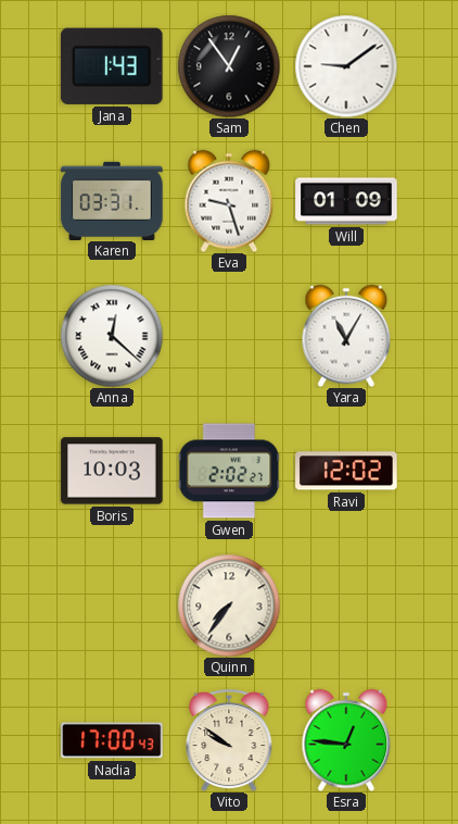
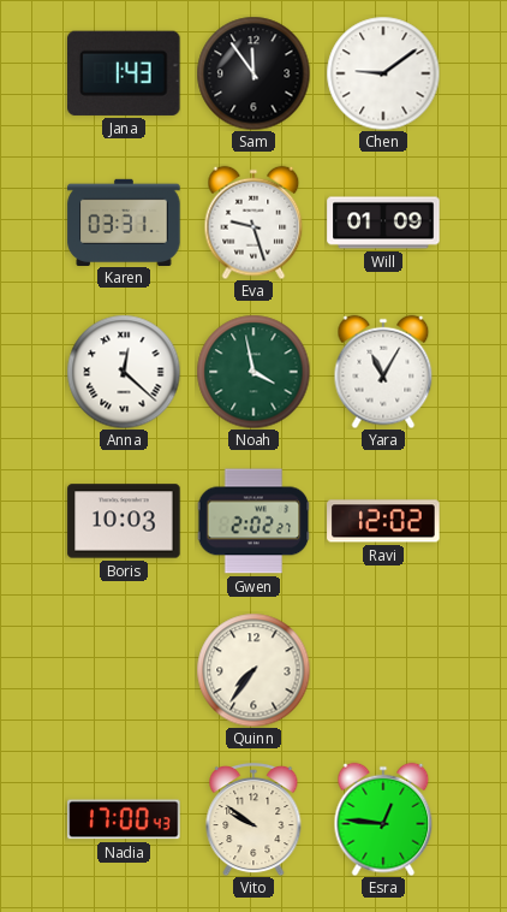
Sam: 12:54 -> 11:54 (253, 73)
Noah: none -> 3:58 (253, 372)
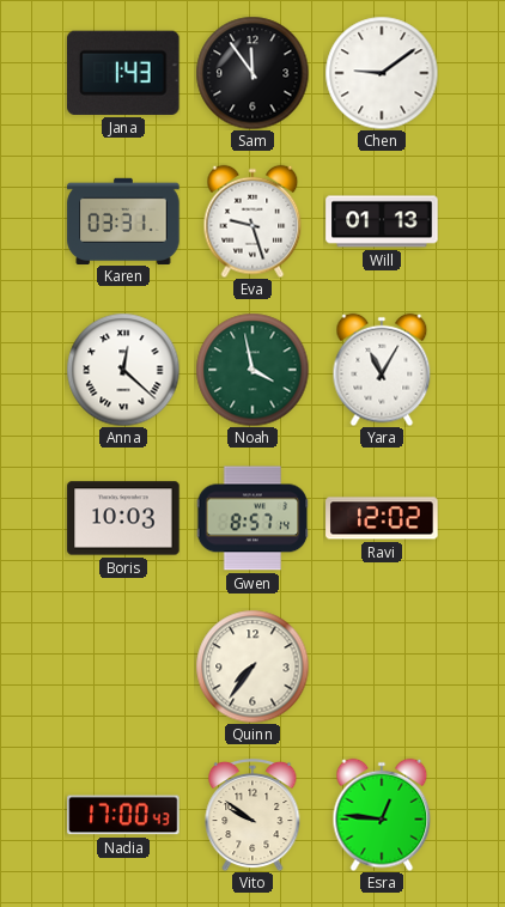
Will: 01:09 -> 01:13 (382, 221)
Gwen: 2:02 -> 8:57 (252, 518)
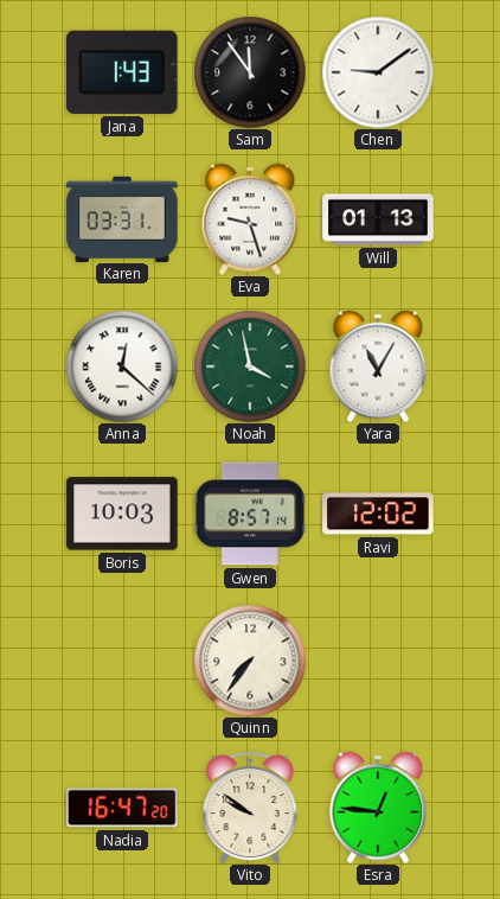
Nadia: 17:00 -> 16:47 (122, 808)
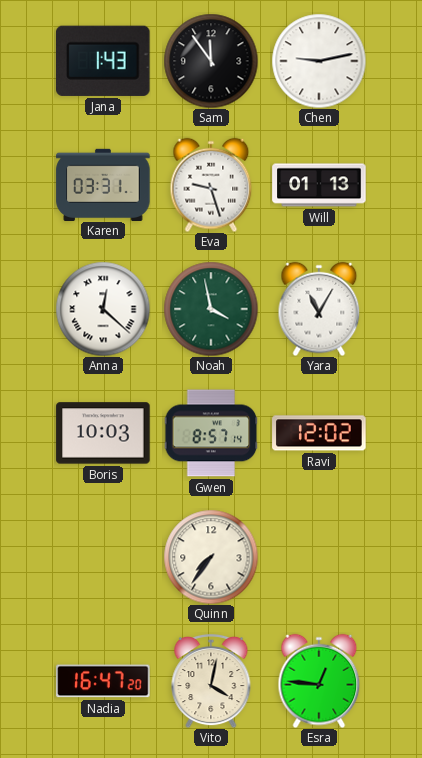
Chen: 9:09 -> 9:13 (319, 61)
Vito: 9:51 -> 4:02 (211, 681)
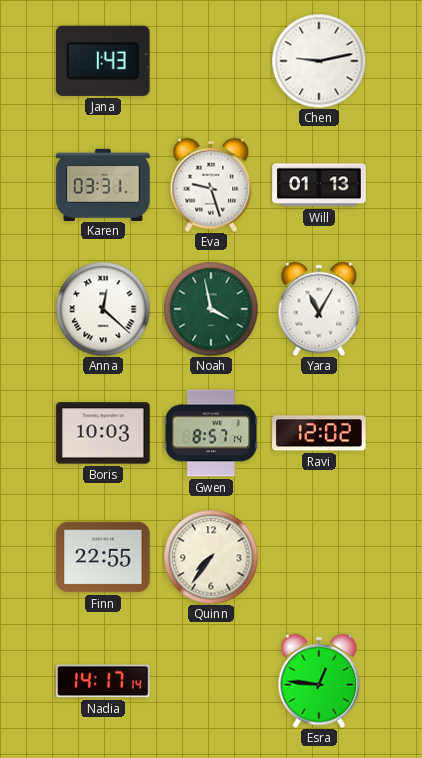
Sam: 11:54 -> none (211, 61)
Finn: none -> 22:55 (103, 557)
Nadia: 16:47 -> 14:17 (103, 681)
Vito: 4:02 -> none (211, 681)
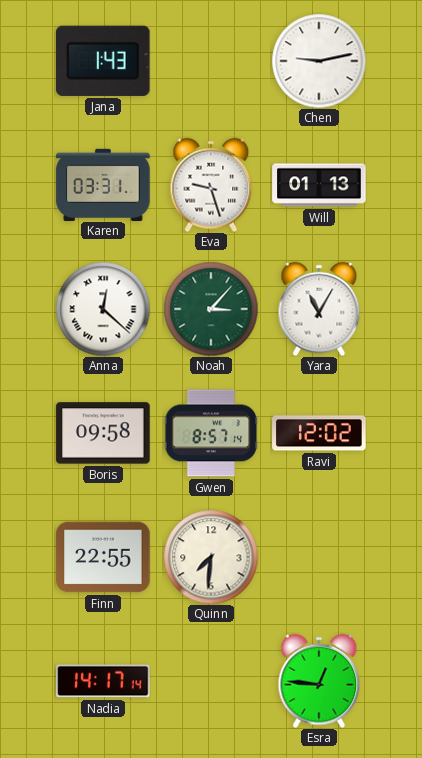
Noah: 3:58 -> 3:07 (211, 309)
Boris: 10:03 -> 09:58 (103, 433)
Quinn: 7:36 -> 7:31 (211, 557)
